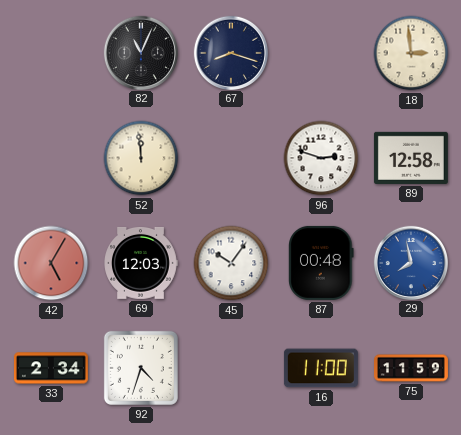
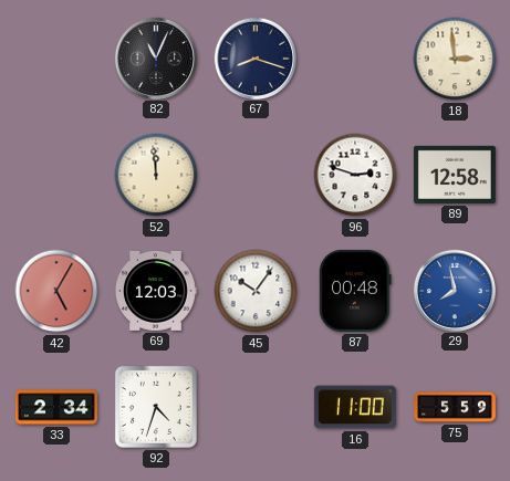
75: 11:59 -> 5:59 (456, 407)
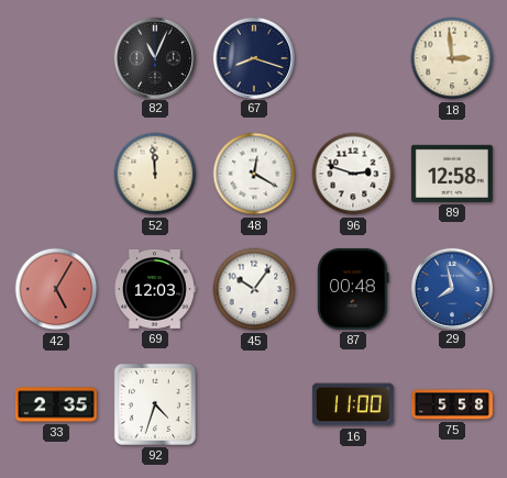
48: none -> 12:20 (254, 174)
33: 2:34 -> 2:35 (56, 404)
75: 5:59 -> 5:58 (453, 404)
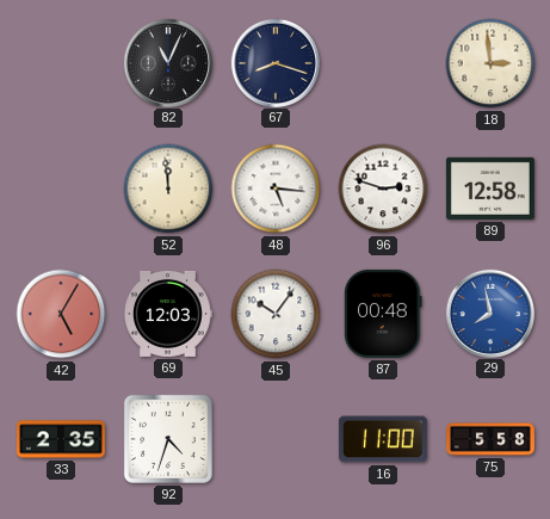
48: 12:20 -> 5:16 (276, 189)
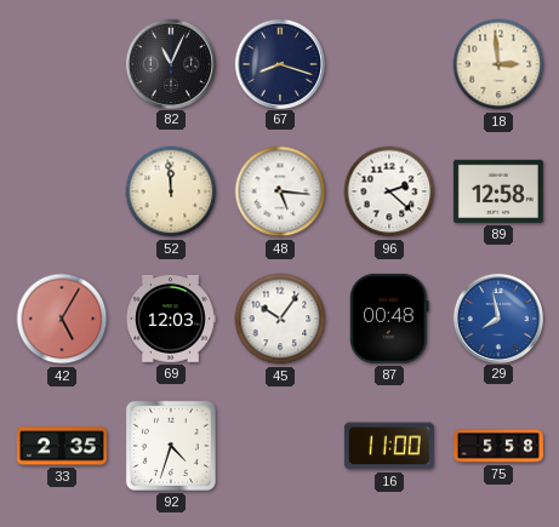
96: 2:48 -> 2:22 (389, 191)
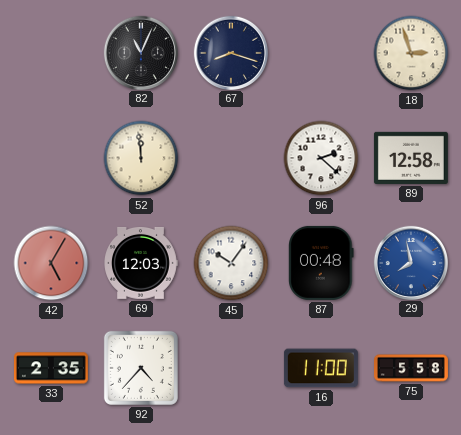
18: 2:59 -> 2:57 (411, 53)
48: 5:16 -> none (280, 191)
92: 4:33 -> 4:37 (141, 368)
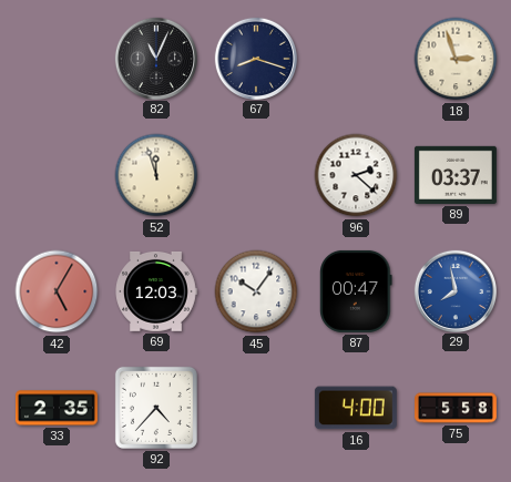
52: 11:59 -> 11:57 (156, 175)
89: 12:58 -> 03:37 (456, 175)
87: 00:48 -> 00:47 (356, 291)
16: 11:00 -> 4:00 (356, 408)
